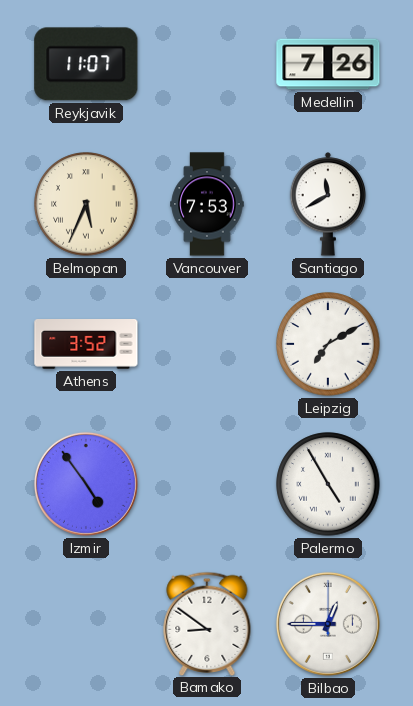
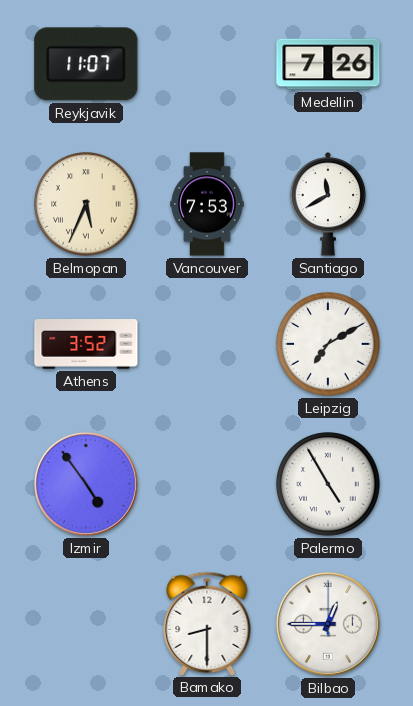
Bamako: 8:51 -> 8:30 (207, 623)
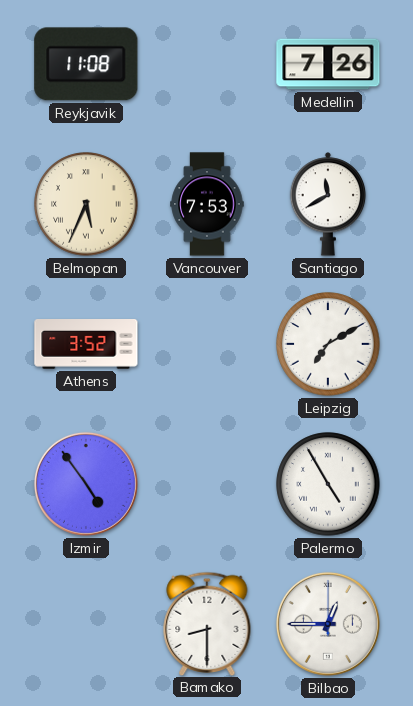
Reykjavik: 11:07 -> 11:08 (86, 64)
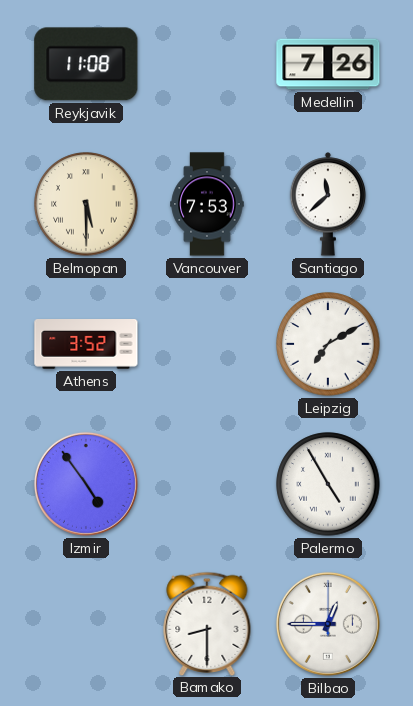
Belmopan: 5:34 -> 5:30 (86, 204)
Santiago: 11:40 -> 11:38 (328, 204)
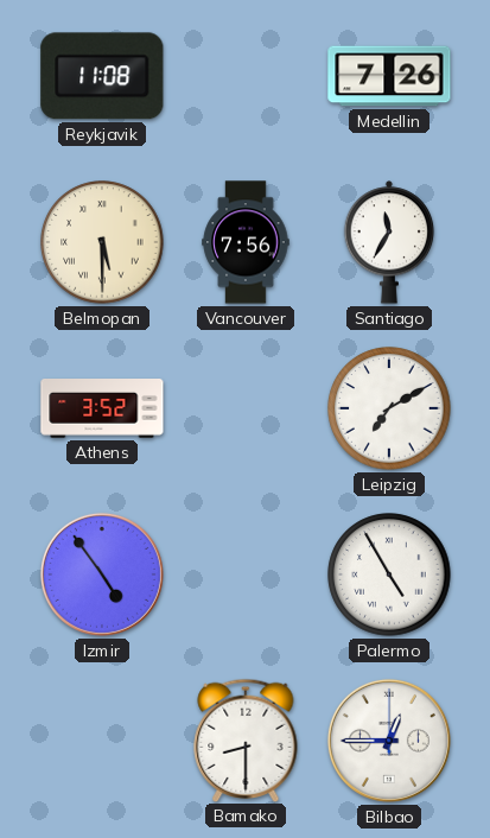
Vancouver: 7:53 -> 7:56 (246, 242)
Santiago: 11:38 -> 11:35 (389, 242)
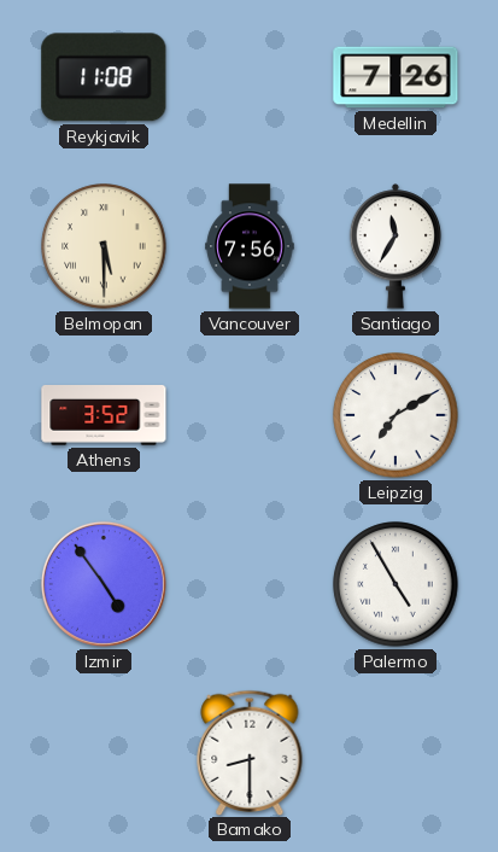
Bilbao: 12:45 -> none (389, 741)
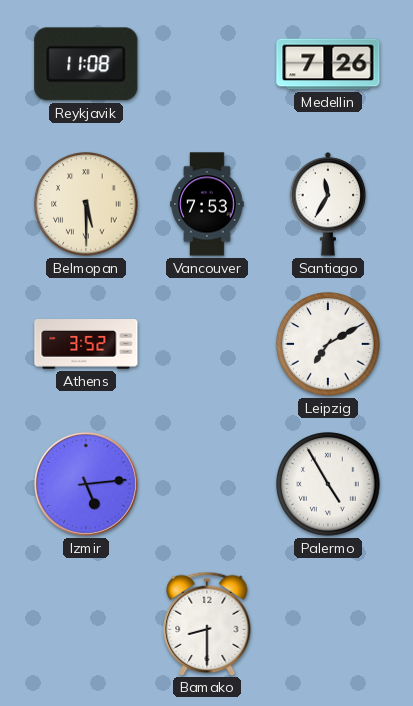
Vancouver: 7:56 -> 7:53 (207, 204)
Izmir: 4:54 -> 5:14 (86, 484)
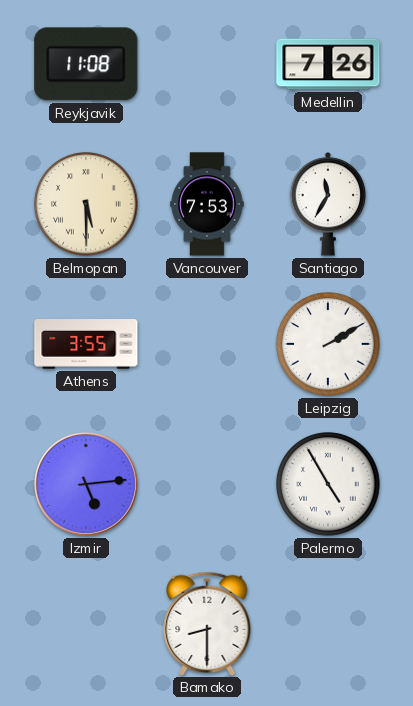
Athens: 3:52 -> 3:55 (86, 345)
Leipzig: 7:10 -> 2:10 (328, 344)
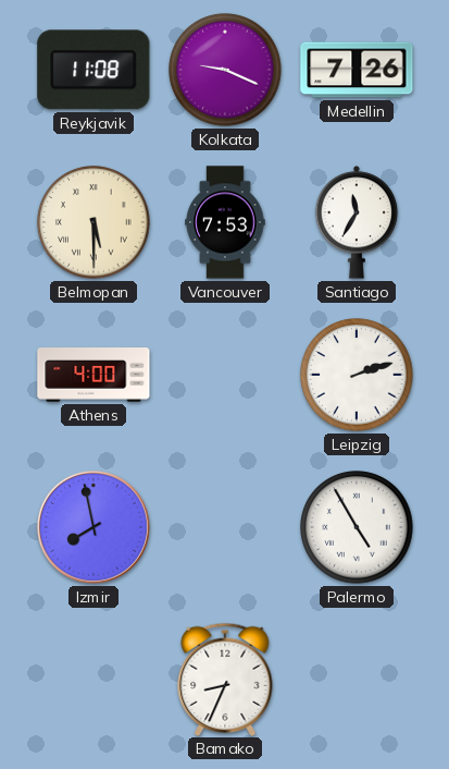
Kolkata: none -> 9:19 (225, 70)
Athens: 3:55 -> 4:00 (93, 376)
Leipzig: 2:10 -> 2:12 (357, 375)
Izmir: 5:14 -> 7:58 (93, 527)
Bamako: 8:30 -> 8:34 (225, 679)
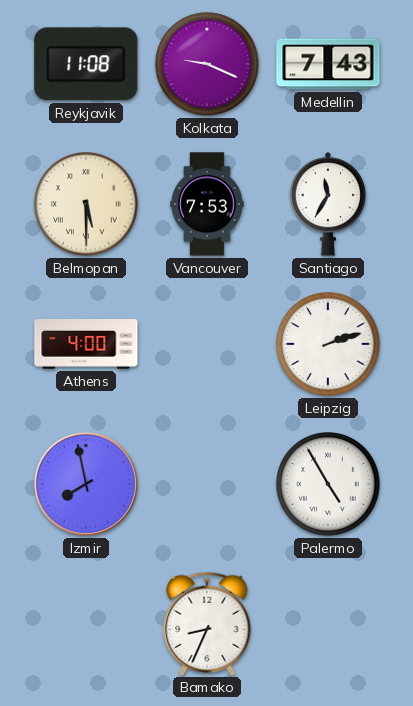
Medellin: 7:26 -> 7:43 (328, 64)
